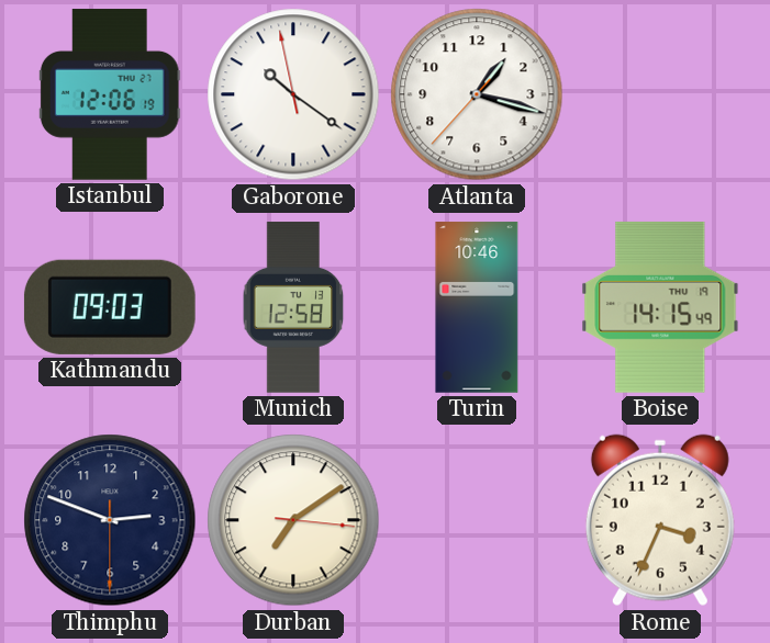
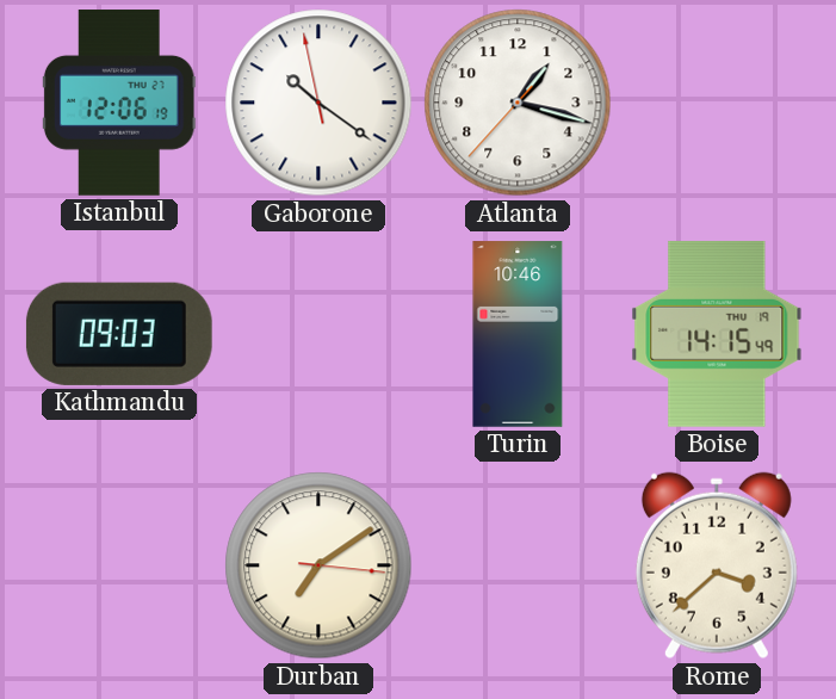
Munich: 12:58 -> none (293, 307)
Thimphu: 2:48 -> none (110, 520)
Rome: 3:34 -> 3:38 (717, 565)
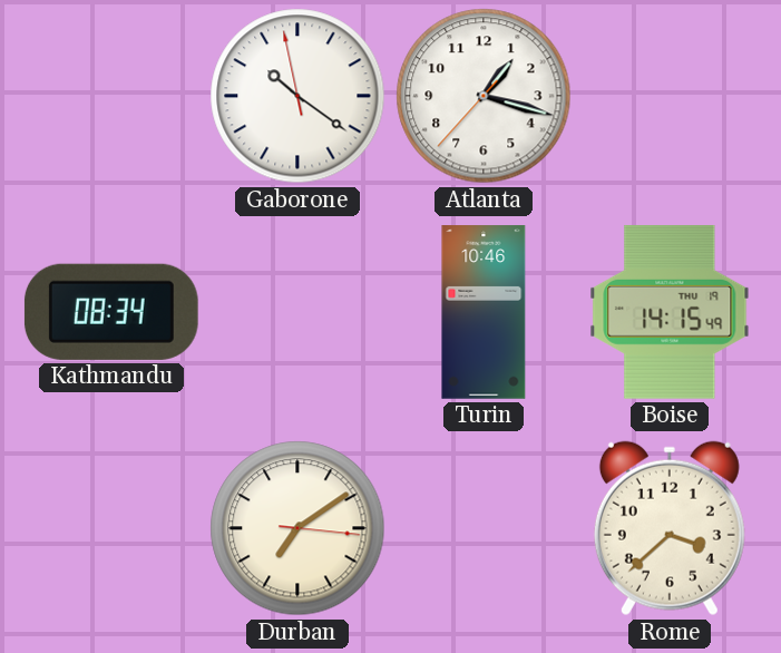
Istanbul: 12:06 -> none (119, 103)
Kathmandu: 09:03 -> 08:34 (111, 312)
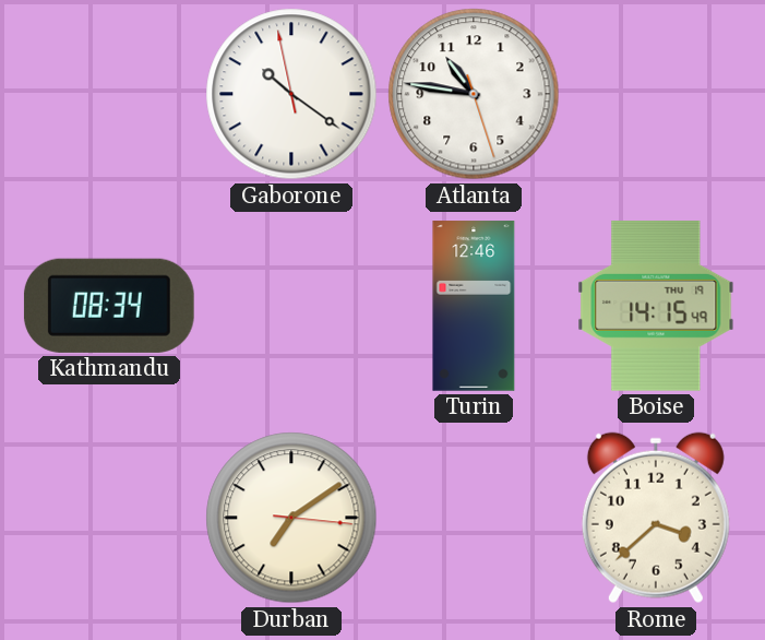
Atlanta: 1:17 -> 10:46 (474, 94)
Turin: 10:46 -> 12:46 (474, 306)
